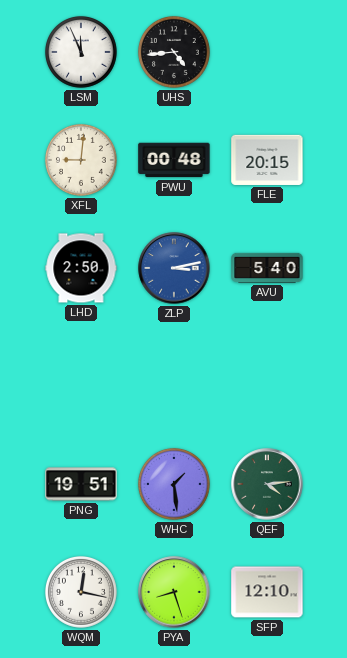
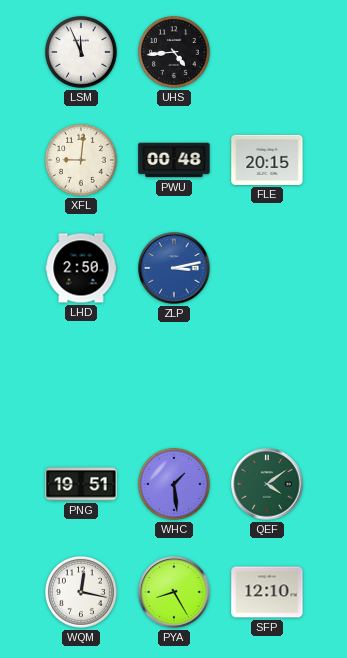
AVU: 5:40 -> none (267, 268)
QEF: 4:14 -> 4:09 (267, 484)
PYA: 8:27 -> 8:25 (174, 592)
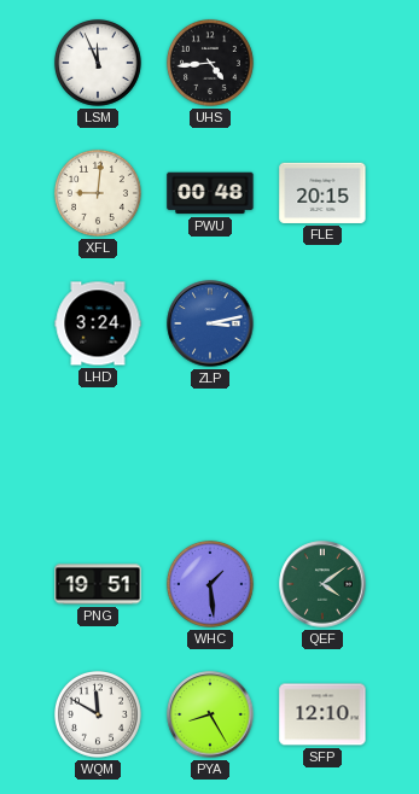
LHD: 2:50 -> 3:24 (98, 323)
WQM: 12:17 -> 11:50 (98, 714)
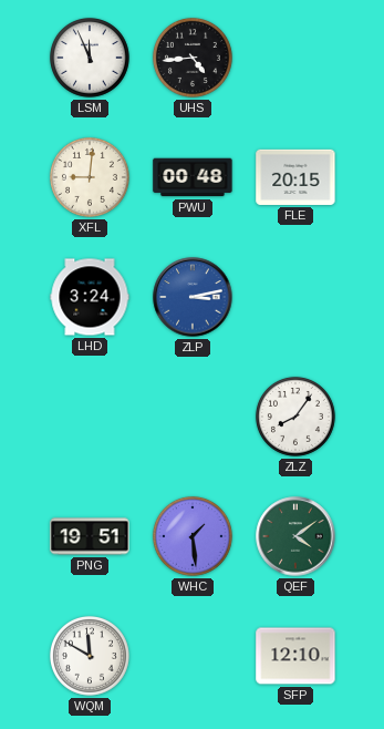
ZLZ: none -> 8:06 (295, 417)
PYA: 8:25 -> none (210, 714)
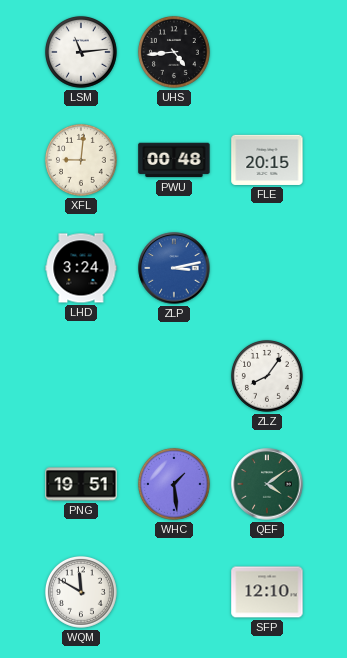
LSM: 11:56 -> 11:14 (81, 52)
